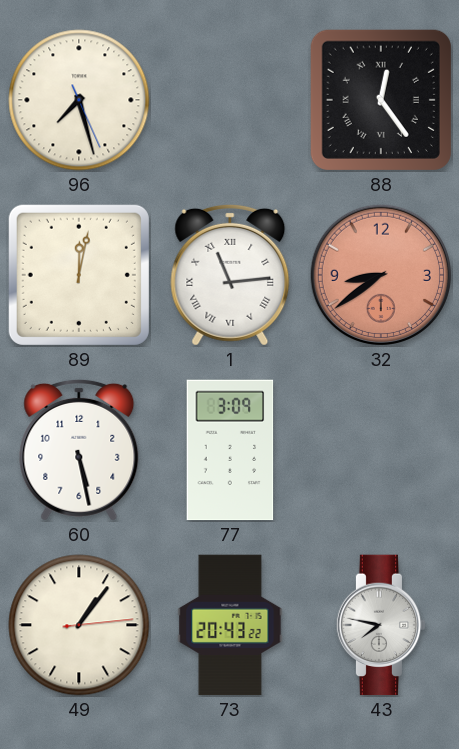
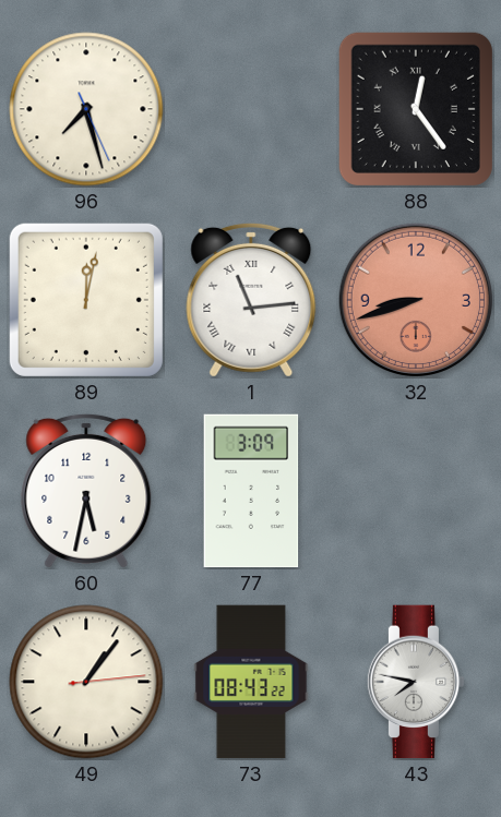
32: 8:39 -> 8:42 (416, 300)
60: 5:28 -> 5:32 (86, 491)
73: 20:43 -> 08:43 (251, 682)
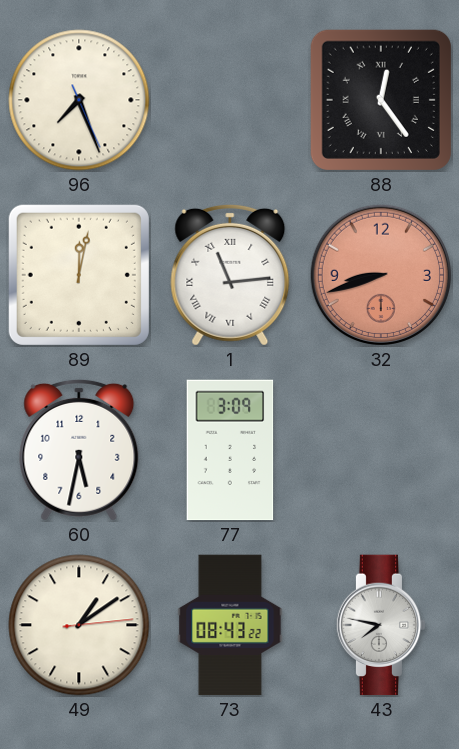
96: 7:27 -> 7:26 (79, 100)
49: 1:06 -> 1:09 (79, 625)
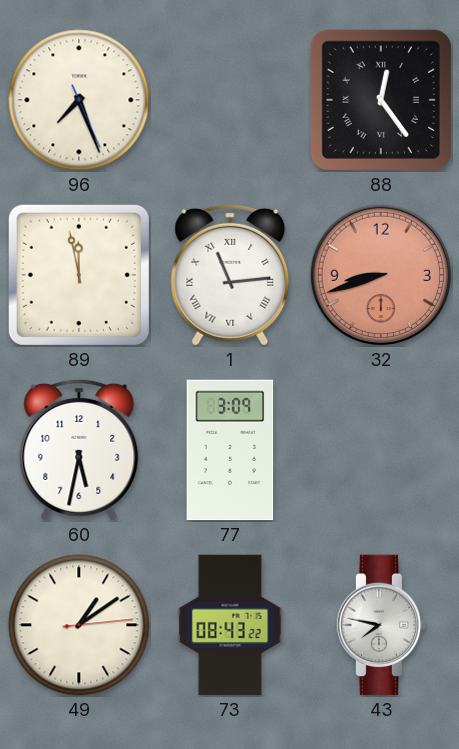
89: 12:02 -> 11:58 (79, 275)
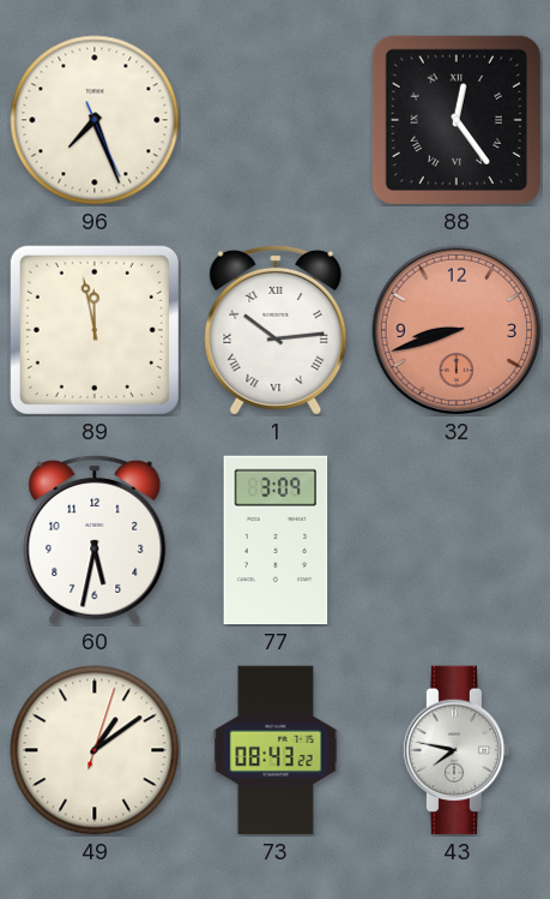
1: 11:14 -> 10:14 (276, 330)
49: 1:09:14 -> 1:09:03 (95, 750)
